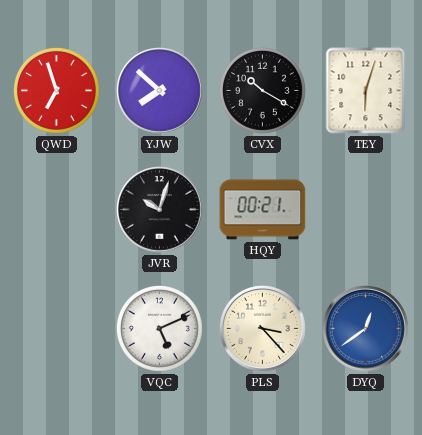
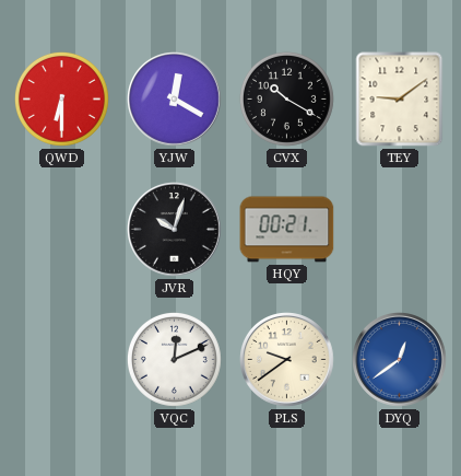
QWD: 6:57 -> 6:30 (61, 98)
YJW: 7:52 -> 12:20 (175, 100)
TEY: 6:03 -> 9:09 (400, 100)
VQC: 5:11 -> 12:11 (174, 359)
PLS: 3:23 -> 9:39 (287, 360)
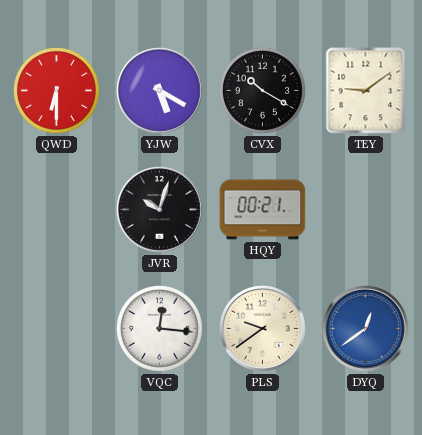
YJW: 12:20 -> 5:20 (160, 91)
VQC: 12:11 -> 12:16 (159, 328)
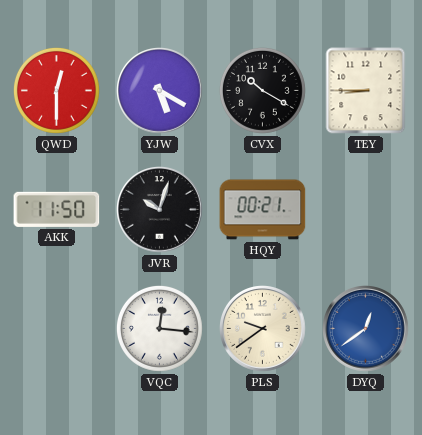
QWD: 6:30 -> 12:30 (56, 90)
TEY: 9:09 -> 8:45 (366, 91)
AKK: none -> 11:50 (57, 209)
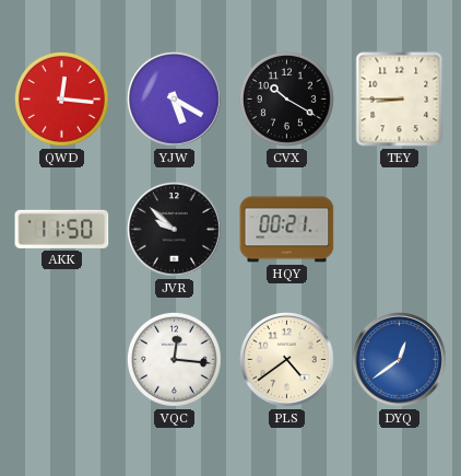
QWD: 12:30 -> 12:16 (61, 98)
JVR: 10:03 -> 9:52 (175, 230)
PLS: 9:39 -> 4:39 (287, 360)
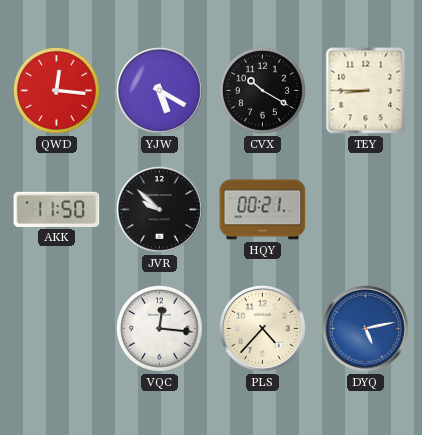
PLS: 4:39 -> 4:37 (263, 329)
DYQ: 12:39 -> 5:13 (366, 329)
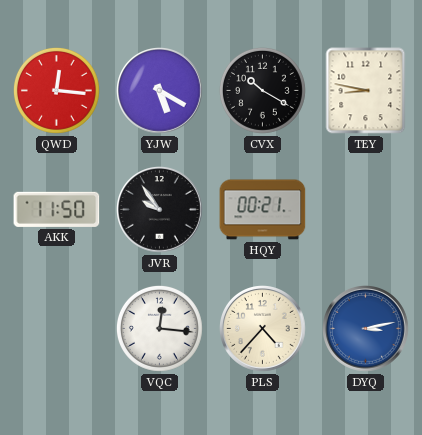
TEY: 8:45 -> 8:47 (366, 91)
JVR: 9:52 -> 9:54 (160, 210)
DYQ: 5:13 -> 3:13 (366, 329)
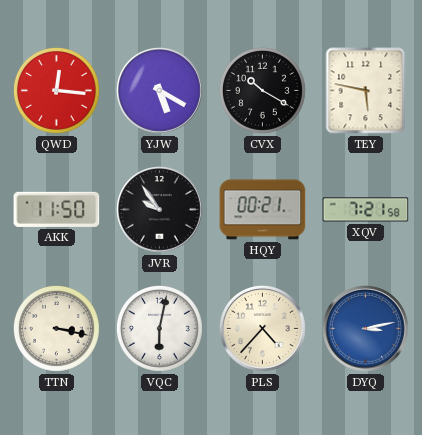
TEY: 8:47 -> 5:47 (366, 91)
XQV: none -> 7:21 (366, 210)
TTN: none -> 3:17 (56, 328)
VQC: 12:16 -> 6:02 (159, 328)
